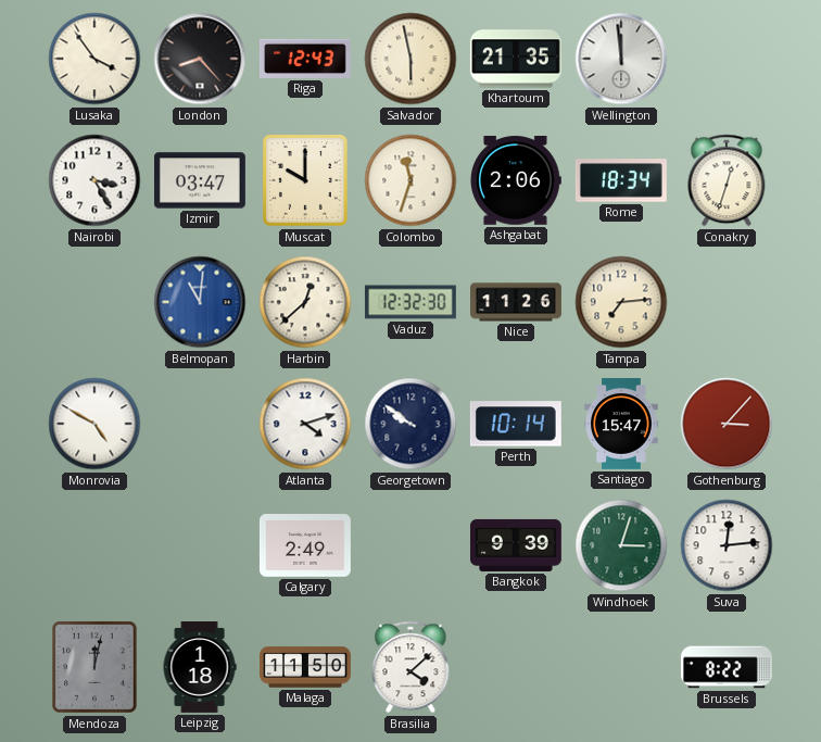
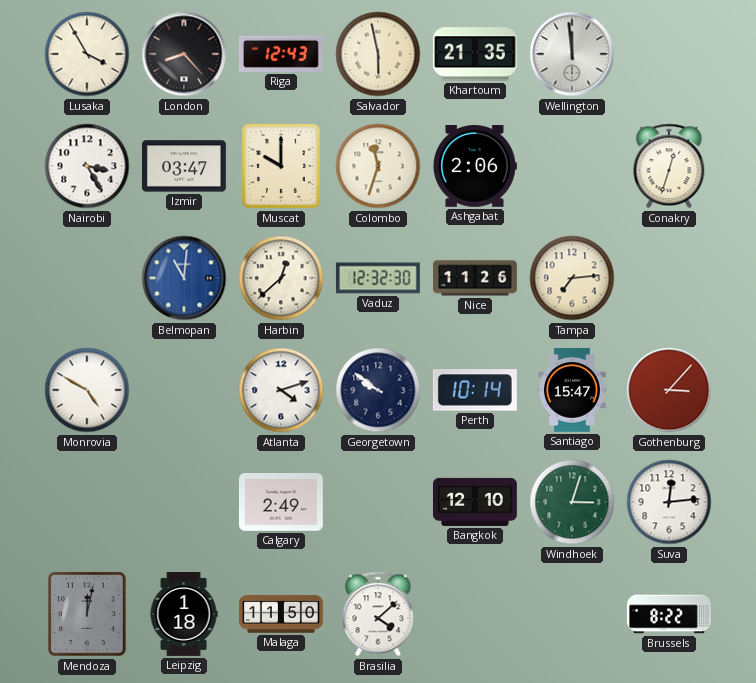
Lusaka: 3:54 -> 3:55 (87, 54)
Rome: 18:34 -> none (621, 180)
Bangkok: 9:39 -> 12:10 (475, 502)
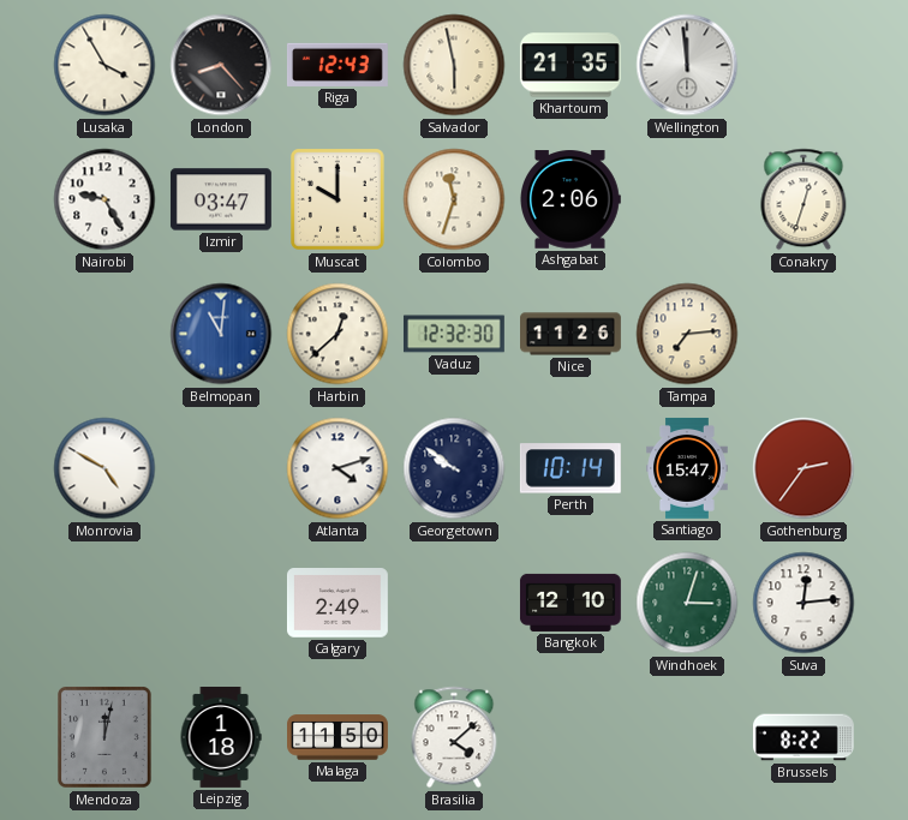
Nairobi: 3:25 -> 9:25 (104, 199)
Gothenburg: 3:07 -> 2:36 (804, 468)
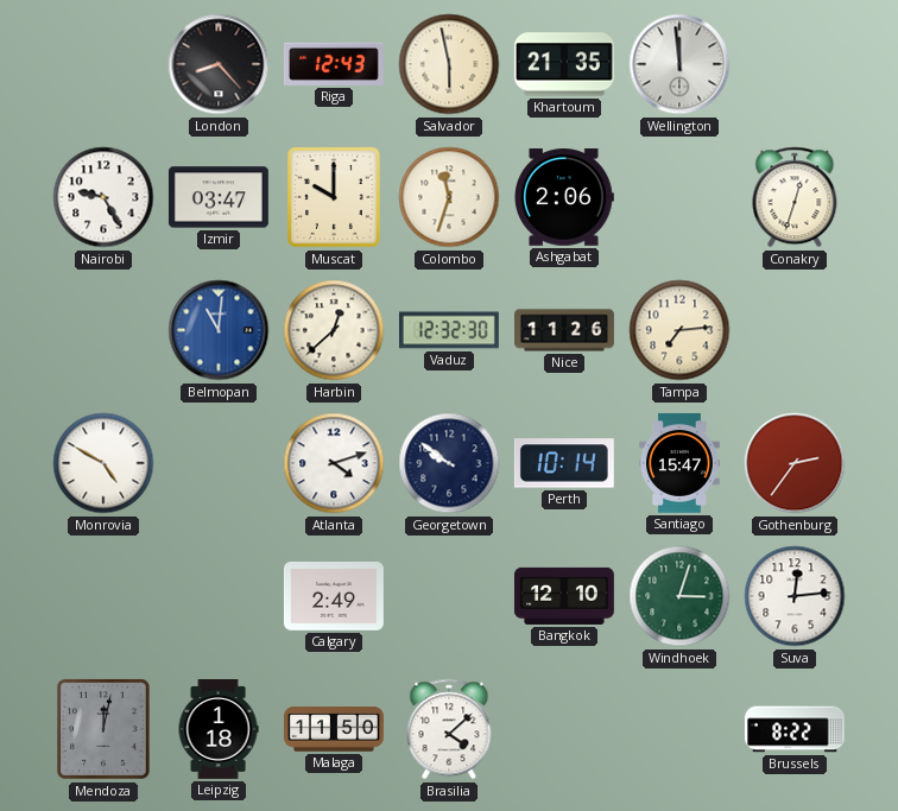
Lusaka: 3:55 -> none (104, 65)
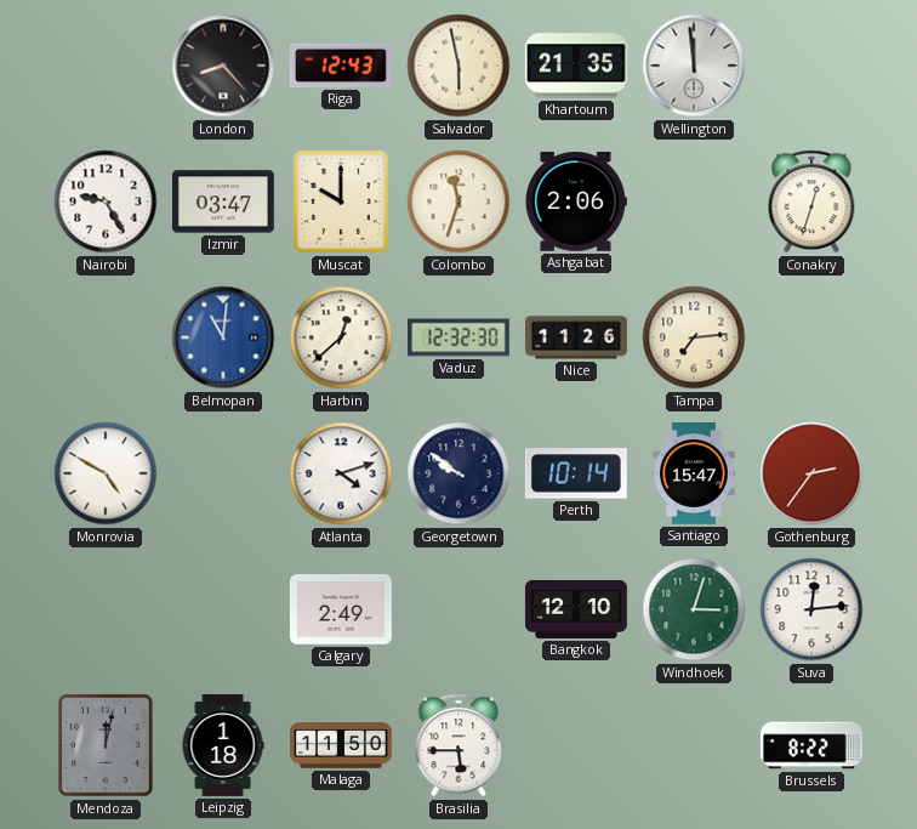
Brasilia: 4:08 -> 5:45 (458, 745)
